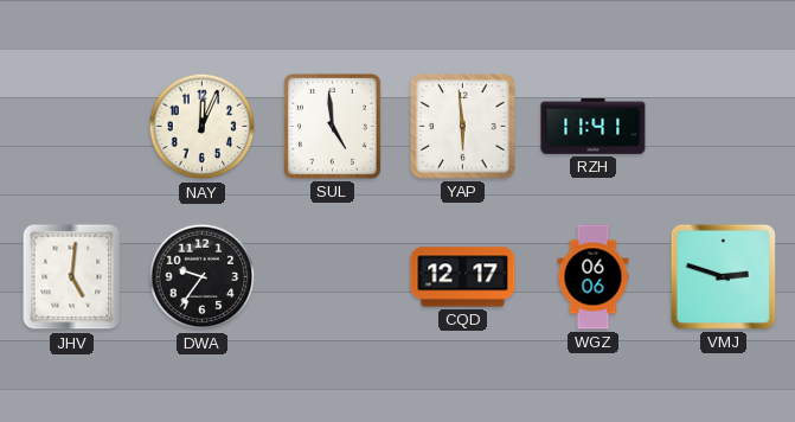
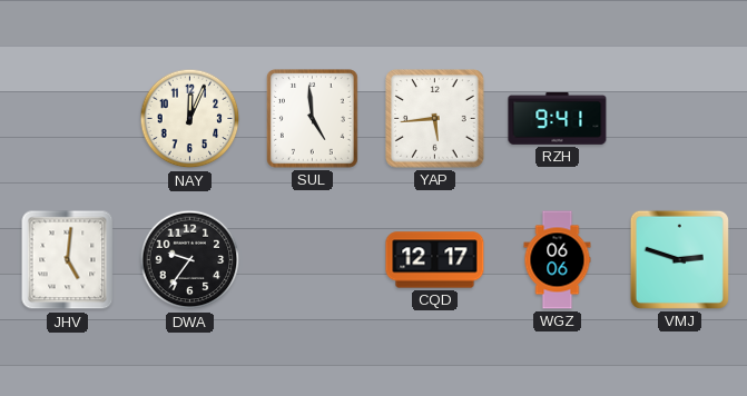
YAP: 5:59 -> 5:44 (435, 119)
RZH: 11:41 -> 9:41 (558, 118)
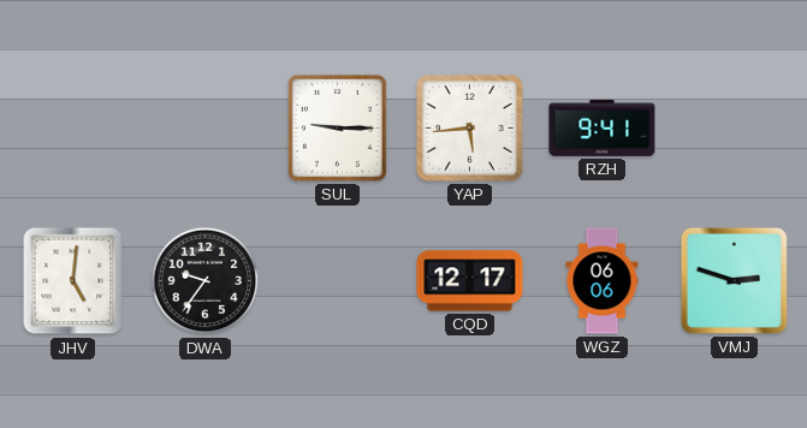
NAY: 12:04 -> none (190, 119)
SUL: 4:59 -> 9:15 (338, 129)
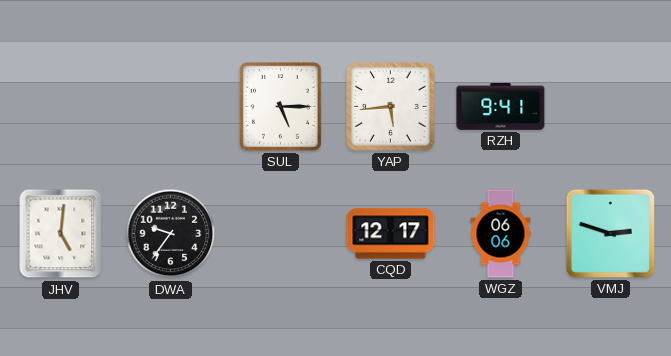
SUL: 9:15 -> 5:15 (281, 107)
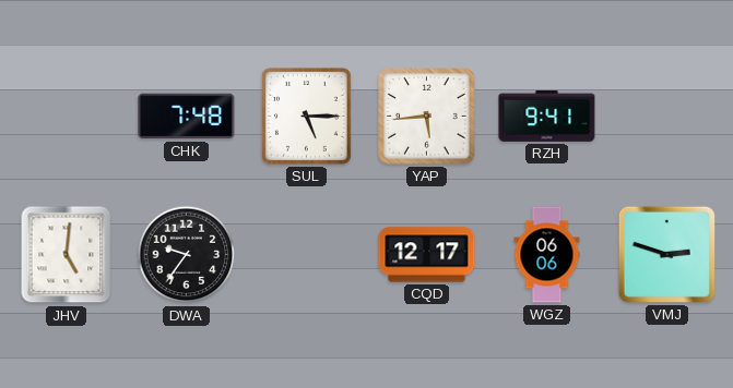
CHK: none -> 7:48 (187, 117)
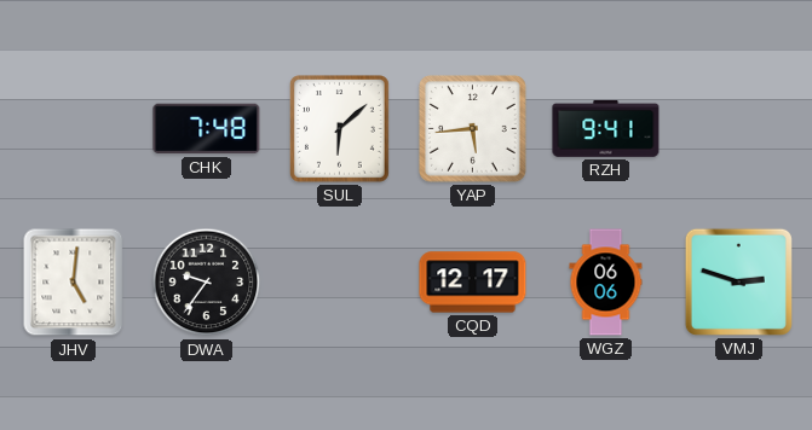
SUL: 5:15 -> 6:08 (340, 129)
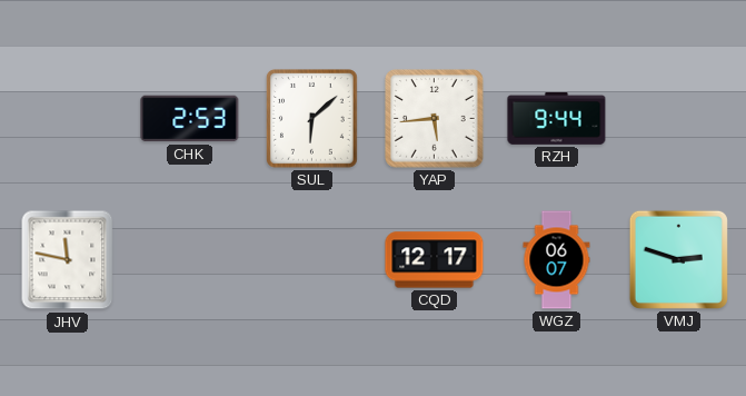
CHK: 7:48 -> 2:53 (190, 119)
RZH: 9:41 -> 9:44 (557, 118)
JHV: 5:01 -> 11:47 (68, 260)
DWA: 9:36 -> none (207, 283)
WGZ: 06:06 -> 06:07 (557, 260)
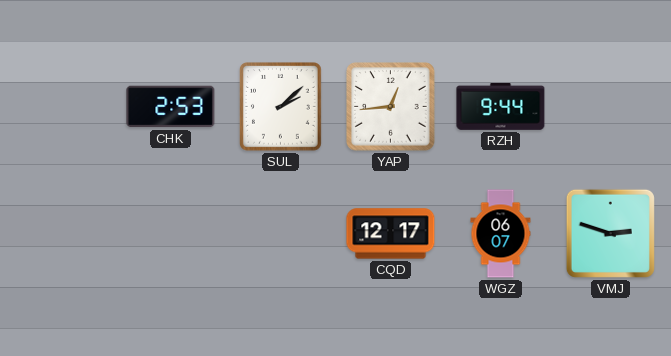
SUL: 6:08 -> 2:08 (281, 107)
YAP: 5:44 -> 12:44 (391, 107)
JHV: 11:47 -> none (68, 260)
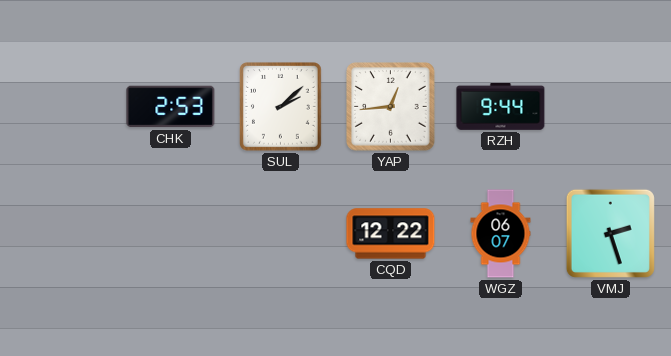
CQD: 12:17 -> 12:22 (391, 234)
VMJ: 2:48 -> 2:27 (610, 233)
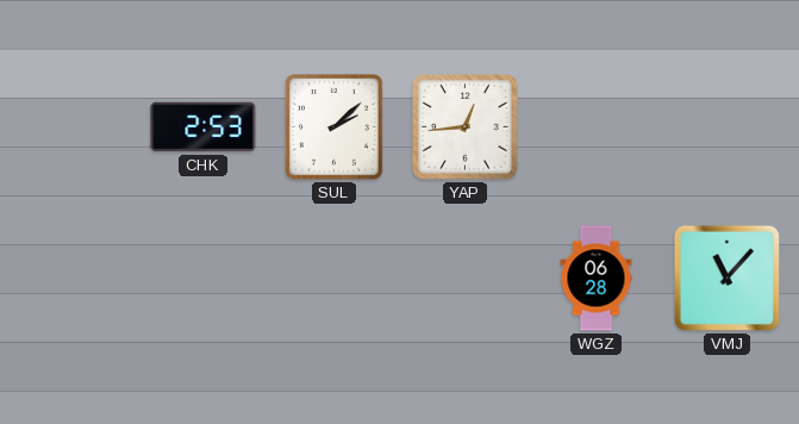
RZH: 9:44 -> none (501, 106)
CQD: 12:22 -> none (391, 234)
WGZ: 06:07 -> 06:28 (597, 279)
VMJ: 2:27 -> 11:07 (726, 278)
